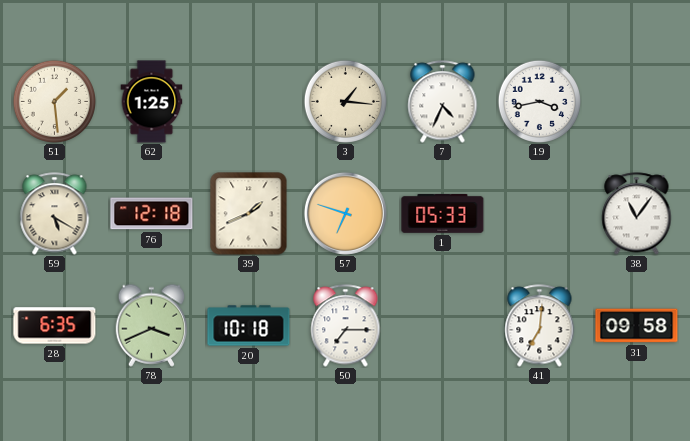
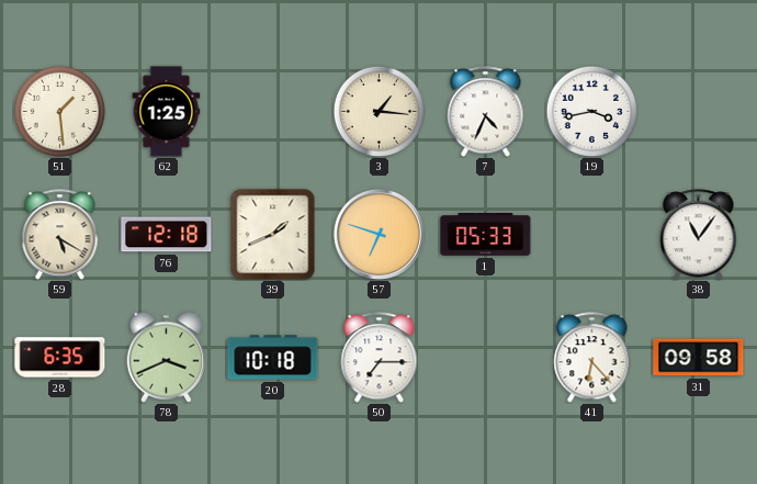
41: 7:01 -> 6:23 (592, 358)
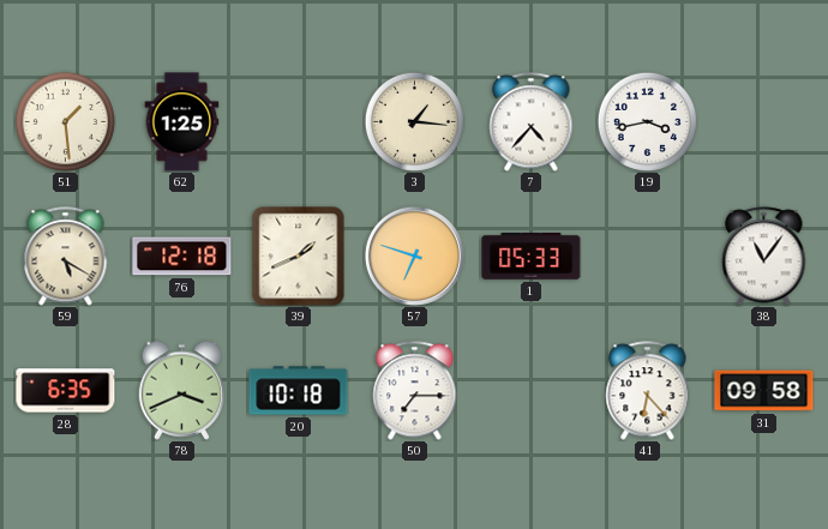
7: 4:34 -> 4:37 (532, 122)
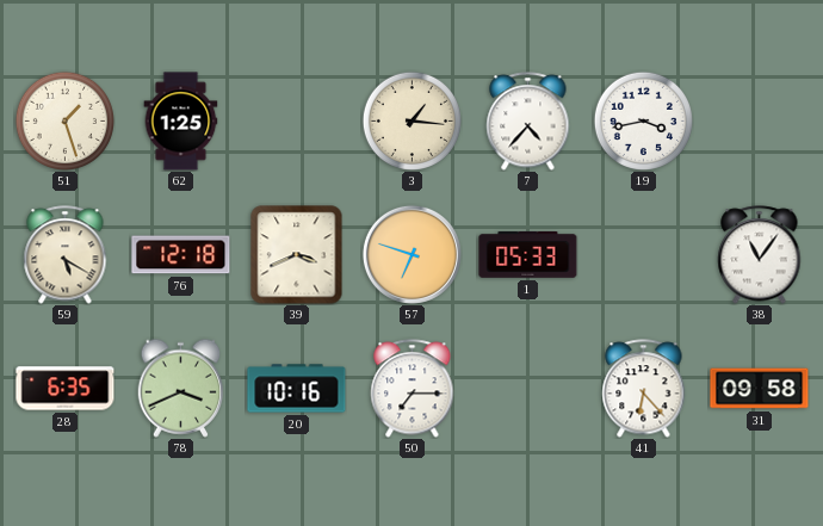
51: 1:29 -> 1:27 (64, 120)
39: 1:41 -> 3:41 (297, 255)
20: 10:18 -> 10:16 (297, 389)
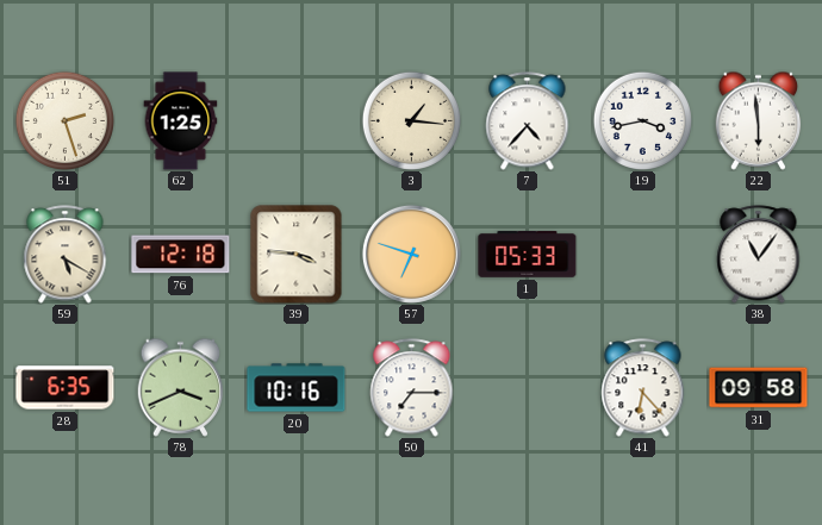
51: 1:27 -> 2:27 (64, 120)
22: none -> 5:59 (759, 120)
39: 3:41 -> 3:46 (297, 255)
